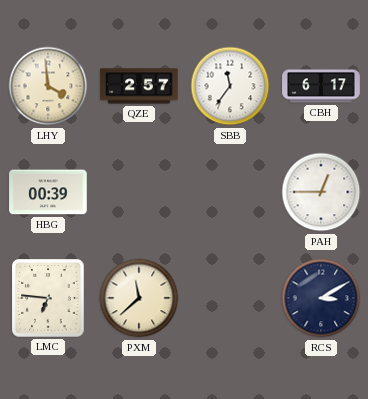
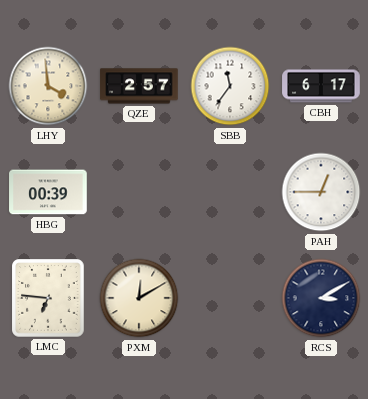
PXM: 11:38 -> 12:10 (139, 298)
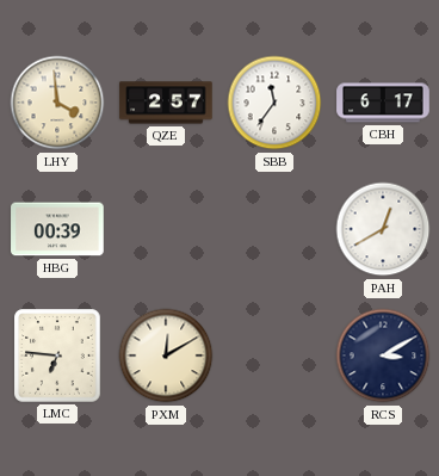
PAH: 12:45 -> 12:40 (383, 229)
